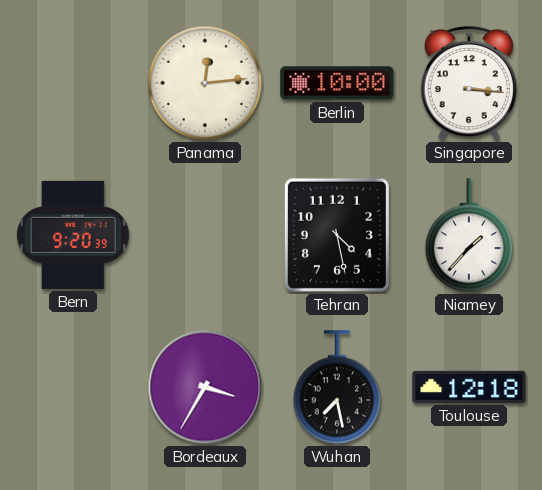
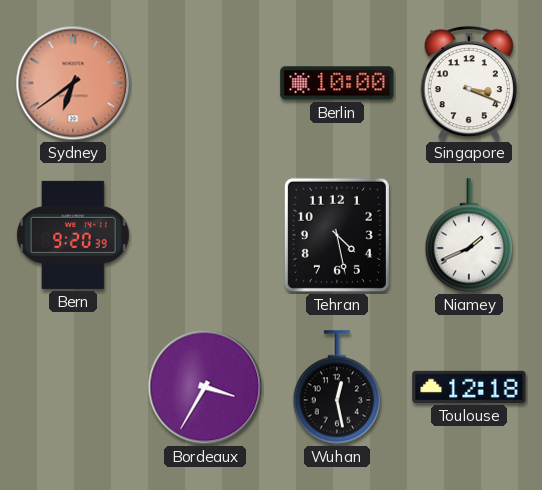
Sydney: none -> 6:39 (73, 83)
Panama: 12:14 -> none (205, 83)
Singapore: 3:16 -> 3:19 (469, 83)
Niamey: 1:37 -> 1:41 (468, 235)
Wuhan: 7:28 -> 12:28 (336, 387)
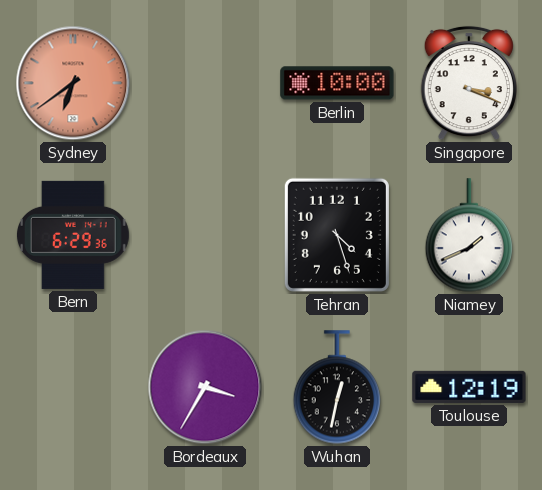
Bern: 9:20 -> 6:29 (73, 235)
Tehran: 4:28 -> 4:27 (337, 235)
Wuhan: 12:28 -> 12:32 (336, 387)
Toulouse: 12:18 -> 12:19 (469, 387)
